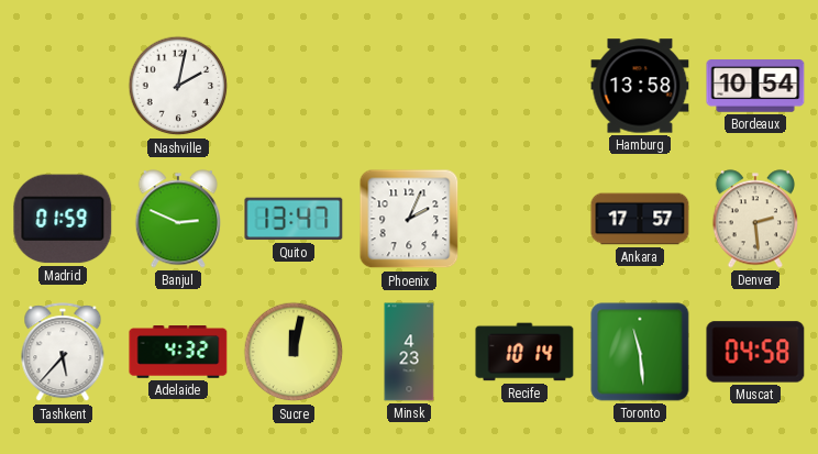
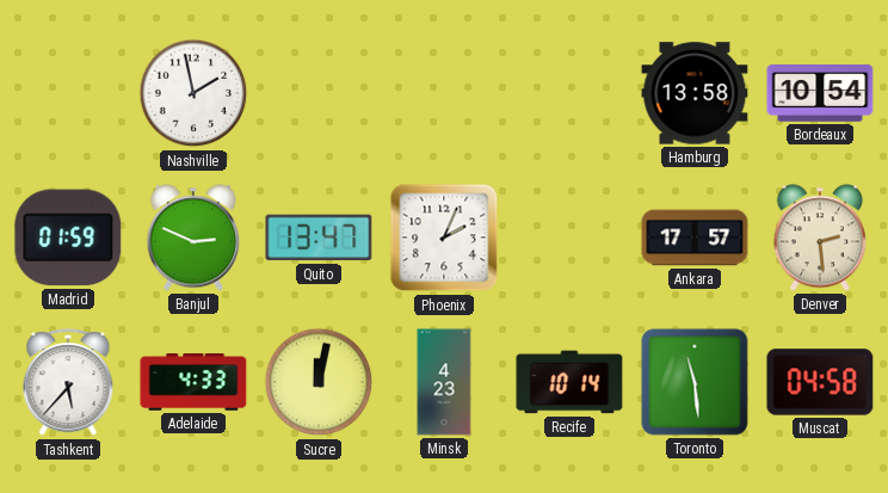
Nashville: 2:02 -> 1:58 (193, 93)
Adelaide: 4:32 -> 4:33 (193, 383)
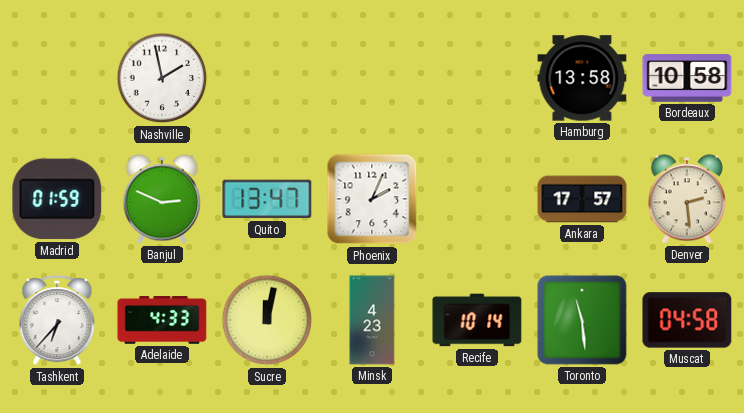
Bordeaux: 10:54 -> 10:58 (687, 78)
Tashkent: 5:37 -> 6:37 (57, 321)
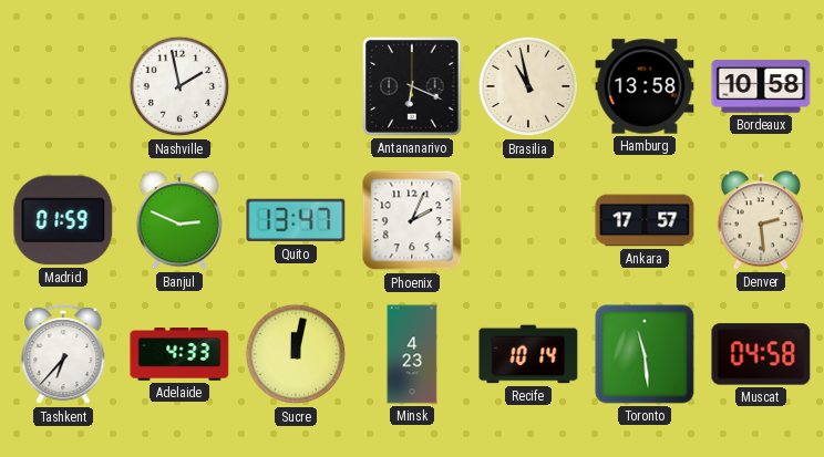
Antananarivo: none -> 6:19 (412, 86)
Brasilia: none -> 10:58 (528, 86)
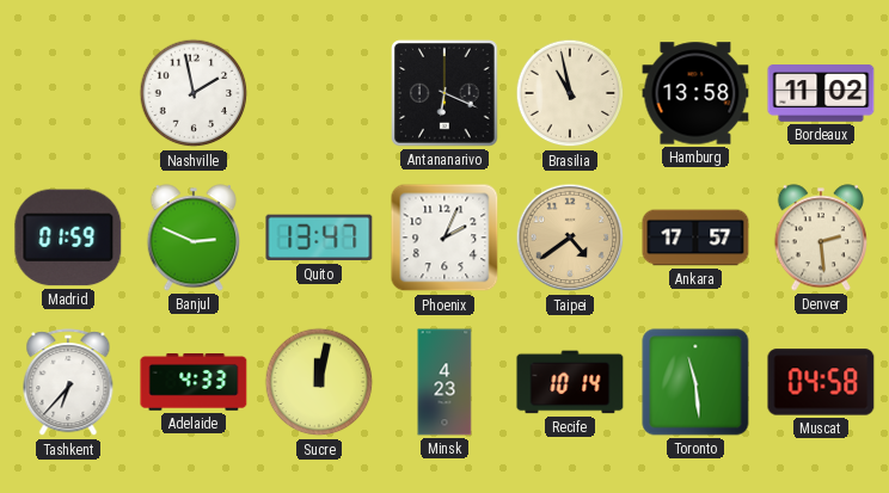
Bordeaux: 10:58 -> 11:02 (821, 93)
Taipei: none -> 4:39 (570, 238)
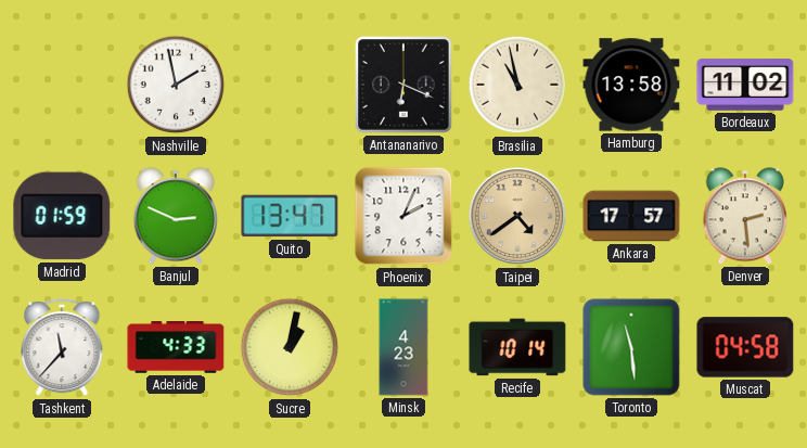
Tashkent: 6:37 -> 11:37 (62, 348)
Sucre: 12:02 -> 1:02 (290, 347)
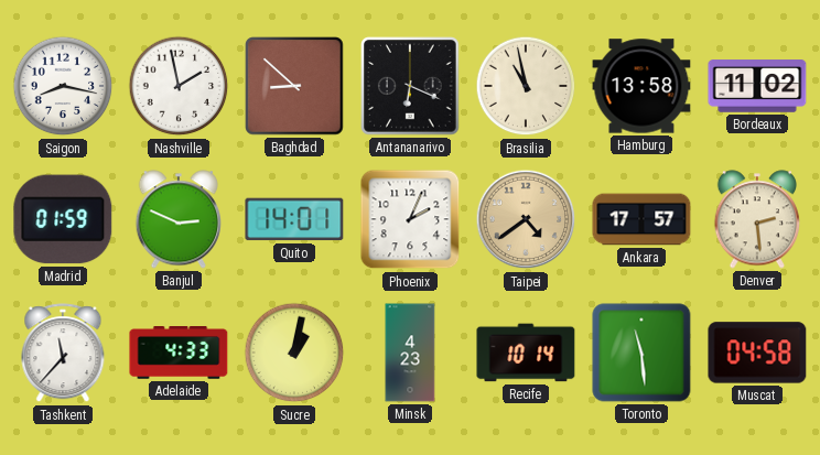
Saigon: none -> 8:17 (63, 86)
Baghdad: none -> 8:52 (294, 86)
Quito: 13:47 -> 14:01 (294, 219)
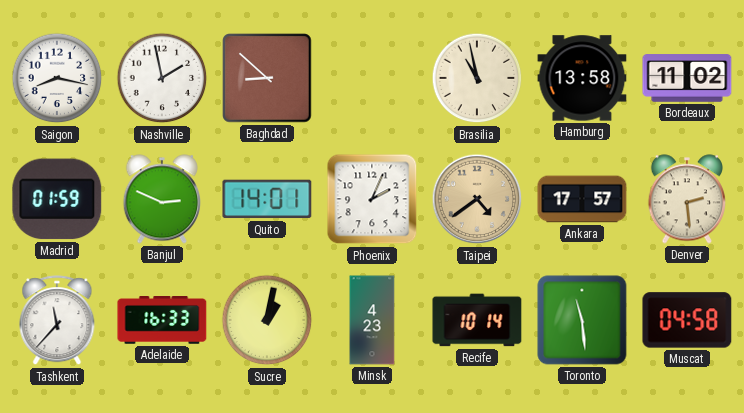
Antananarivo: 6:19 -> none (410, 86)
Adelaide: 4:33 -> 16:33 (162, 321)
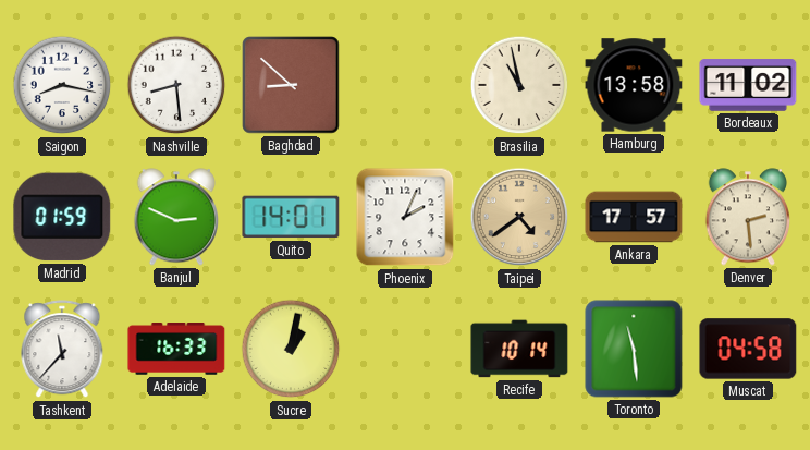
Nashville: 1:58 -> 8:29 (176, 85)
Minsk: 4:23 -> none (372, 320)
